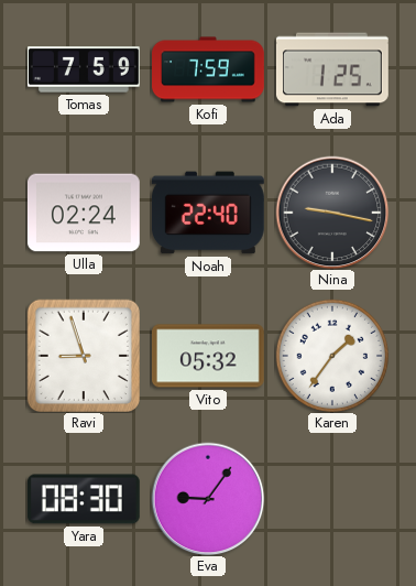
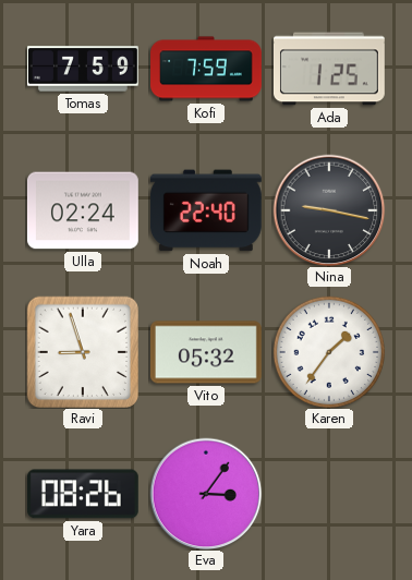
Yara: 08:30 -> 08:26 (83, 494)
Eva: 9:06 -> 3:06 (206, 494)
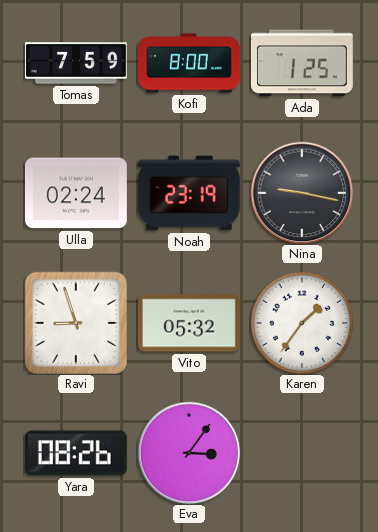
Kofi: 7:59 -> 8:00 (190, 63)
Noah: 22:40 -> 23:19 (189, 193)
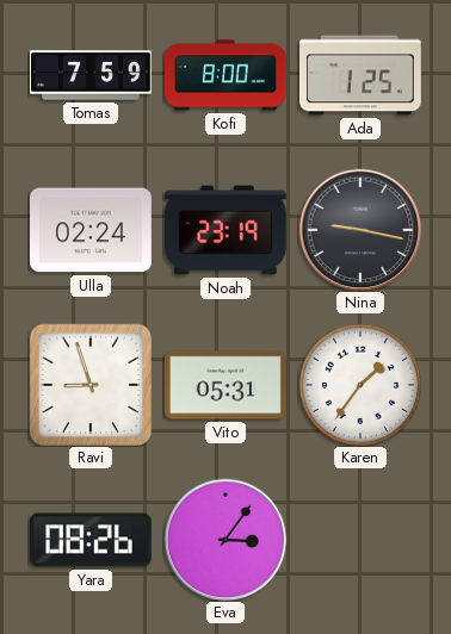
Vito: 05:32 -> 05:31 (225, 385)
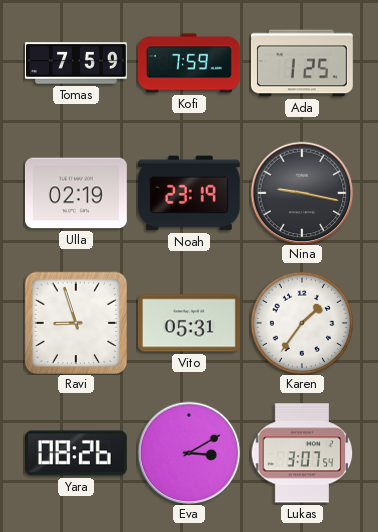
Kofi: 8:00 -> 7:59 (190, 63)
Ulla: 02:24 -> 02:19 (76, 193)
Eva: 3:06 -> 3:10 (189, 453)
Lukas: none -> 3:07 (302, 453)
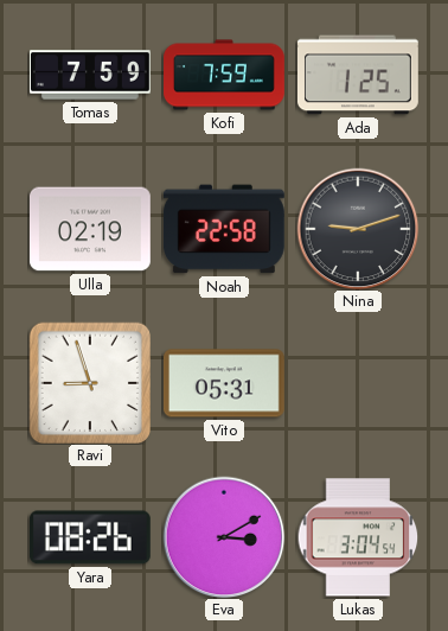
Noah: 23:19 -> 22:58 (224, 229)
Nina: 9:17 -> 9:12 (358, 229)
Karen: 1:36 -> none (302, 323)
Lukas: 3:07 -> 3:04 (358, 537)
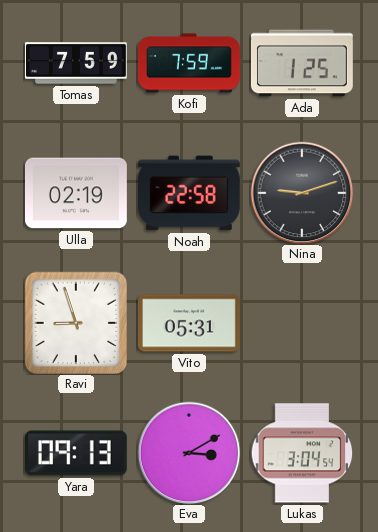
Yara: 08:26 -> 09:13 (76, 453)
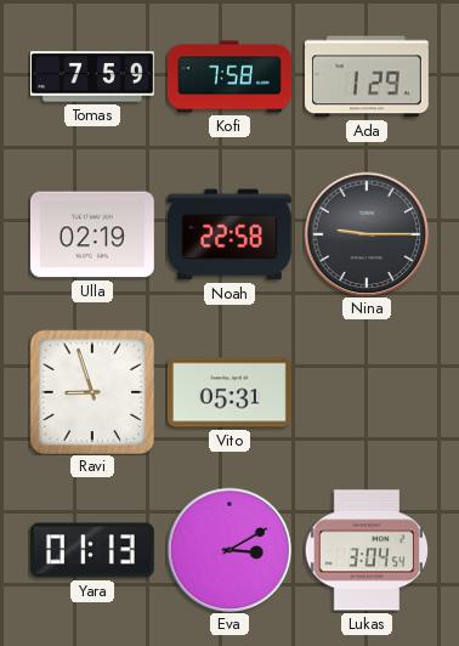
Kofi: 7:59 -> 7:58 (231, 76)
Ada: 1:25 -> 1:29 (367, 76)
Nina: 9:12 -> 9:15 (367, 234)
Yara: 09:13 -> 01:13 (92, 550)
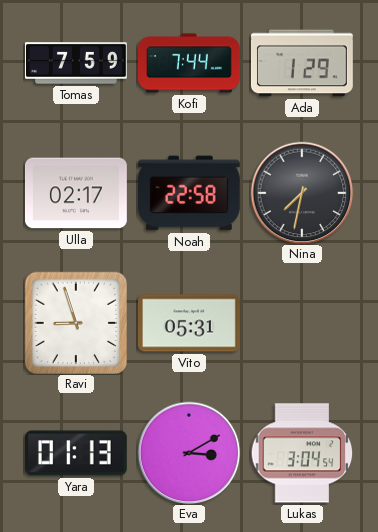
Kofi: 7:58 -> 7:44 (190, 63)
Ulla: 02:19 -> 02:17 (76, 193)
Nina: 9:15 -> 7:32 (302, 193)
